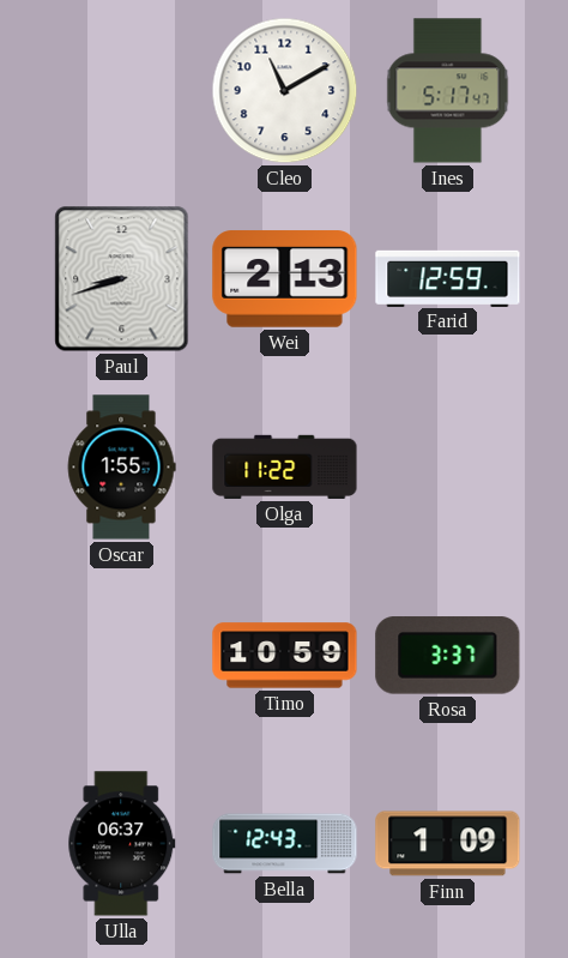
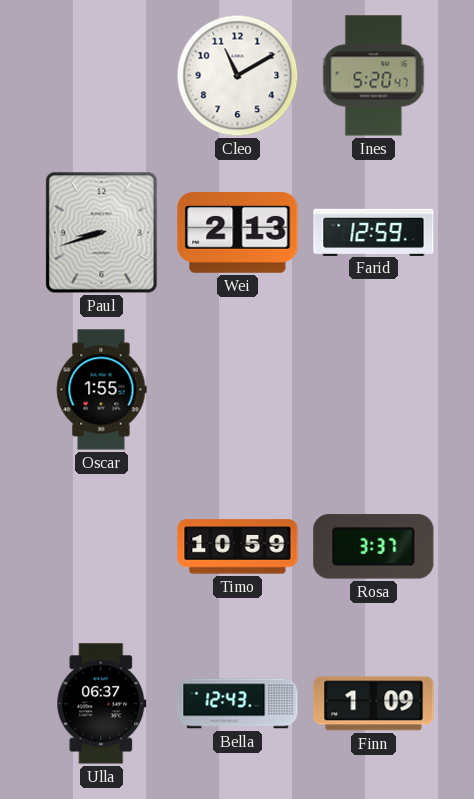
Ines: 5:17 -> 5:20 (374, 76)
Olga: 11:22 -> none (285, 466)
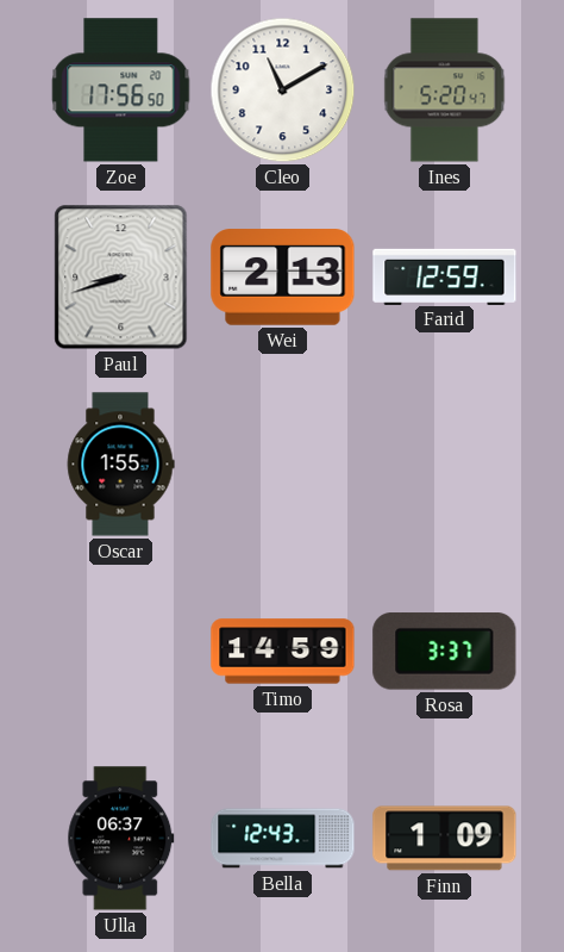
Zoe: none -> 17:56 (121, 91)
Timo: 10:59 -> 14:59 (283, 652)
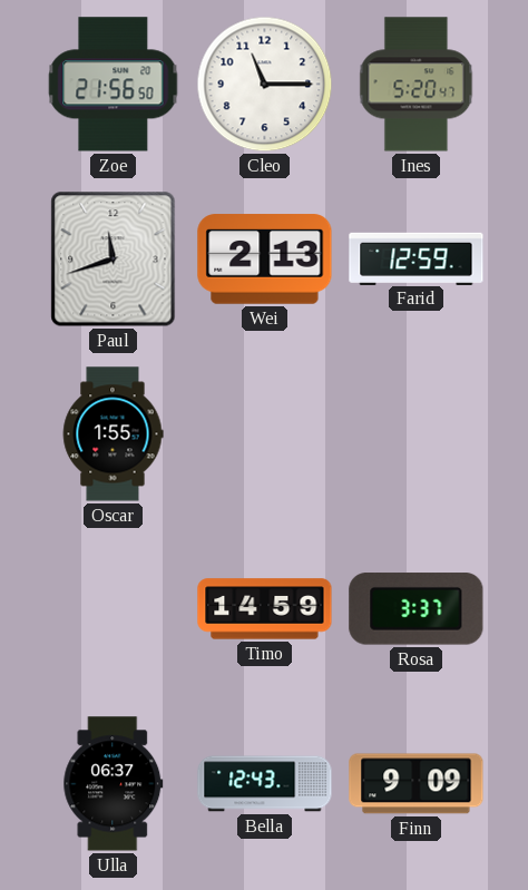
Zoe: 17:56 -> 21:56 (114, 85)
Cleo: 11:10 -> 11:15 (265, 85)
Paul: 8:42 -> 11:42 (114, 260)
Finn: 1:09 -> 9:09 (417, 784)
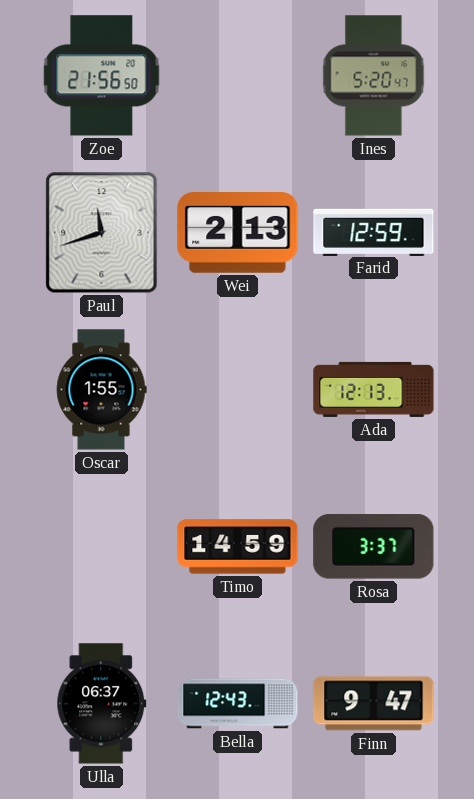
Cleo: 11:15 -> none (265, 85)
Ada: none -> 12:13 (374, 389)
Finn: 9:09 -> 9:47 (374, 704)
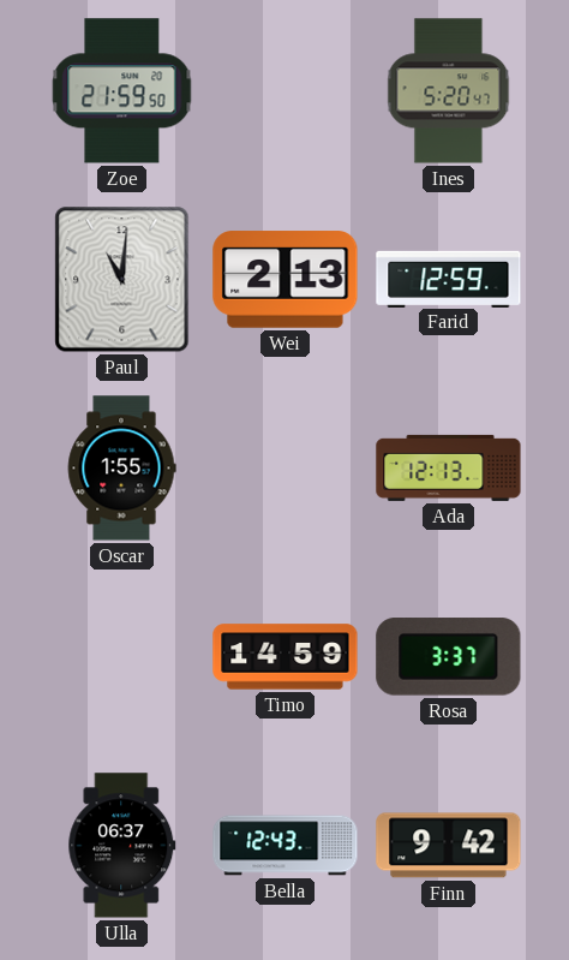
Zoe: 21:56 -> 21:59 (122, 91)
Paul: 11:42 -> 11:01 (122, 280)
Finn: 9:47 -> 9:42 (449, 846)
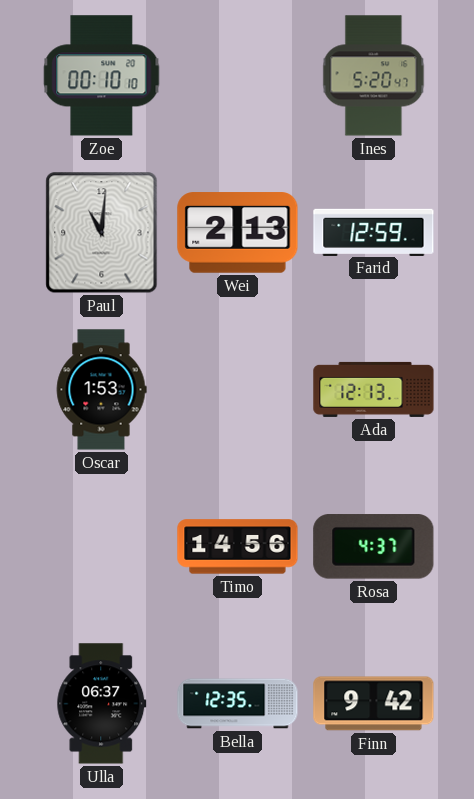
Zoe: 21:59 -> 00:10 (102, 76)
Oscar: 1:55 -> 1:53 (101, 390)
Timo: 14:59 -> 14:56 (238, 547)
Rosa: 3:37 -> 4:37 (374, 547)
Bella: 12:43 -> 12:35 (238, 704)
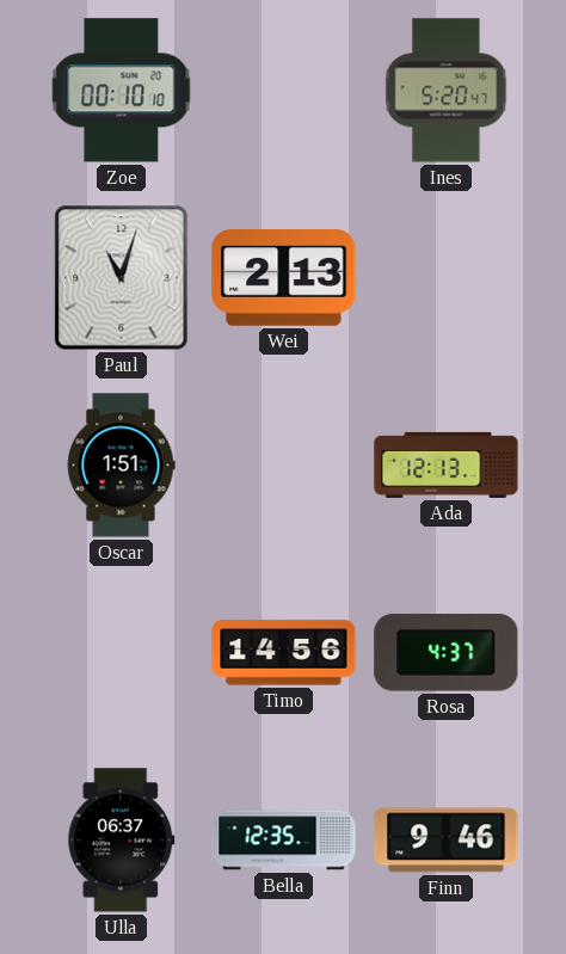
Paul: 11:01 -> 11:03 (122, 278)
Farid: 12:59 -> none (374, 232)
Oscar: 1:53 -> 1:51 (121, 466)
Finn: 9:42 -> 9:46 (447, 841)
